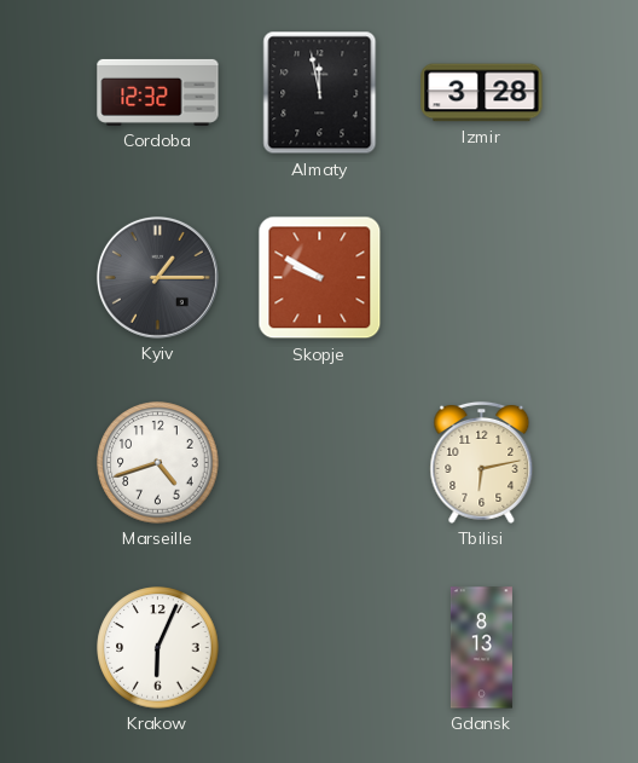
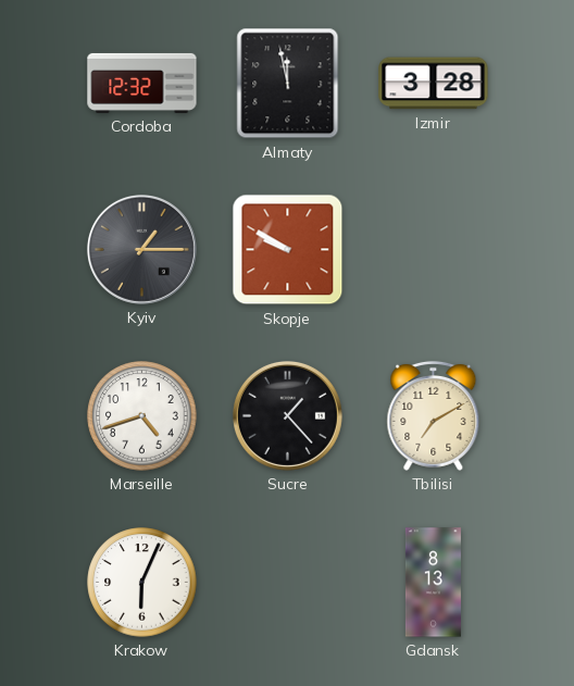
Sucre: none -> 1:23 (287, 415)
Tbilisi: 6:13 -> 7:10 (434, 415)
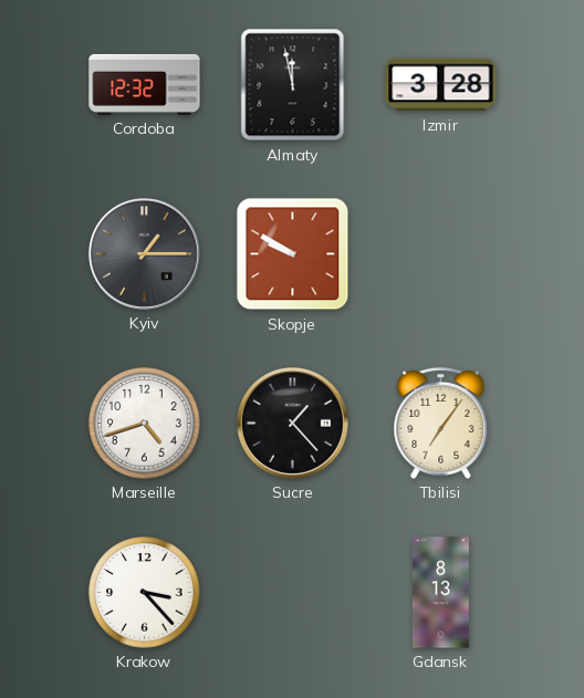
Tbilisi: 7:10 -> 7:06 (441, 423)
Krakow: 6:04 -> 3:23 (145, 593)
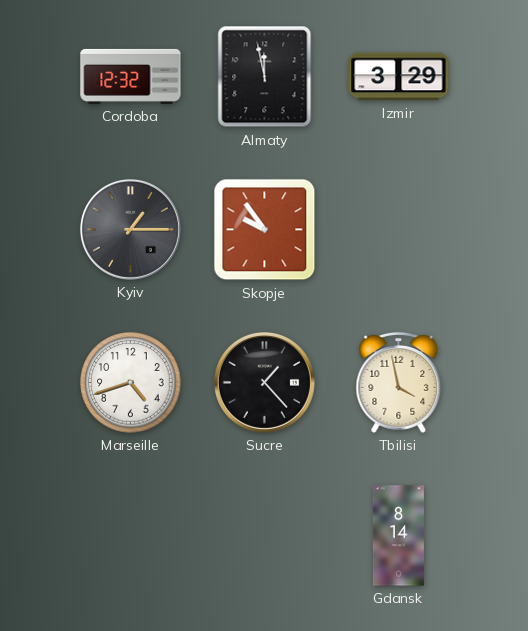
Izmir: 3:28 -> 3:29 (399, 77)
Skopje: 9:50 -> 9:54 (265, 230)
Tbilisi: 7:06 -> 3:58 (399, 382)
Krakow: 3:23 -> none (145, 593)
Gdansk: 8:13 -> 8:14 (398, 536)
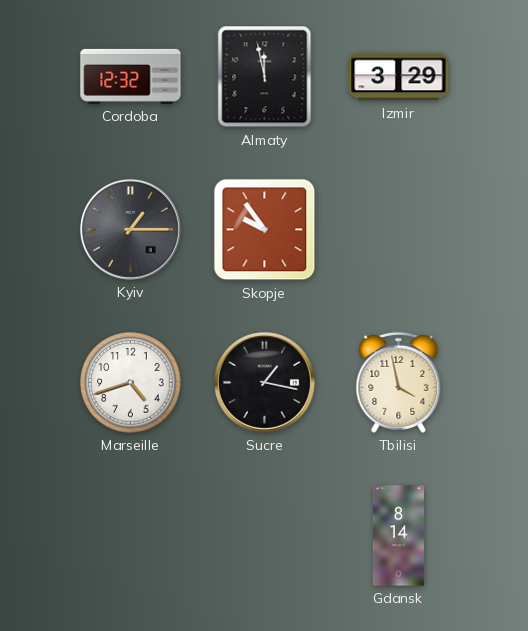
Sucre: 1:23 -> 1:17 (264, 382)
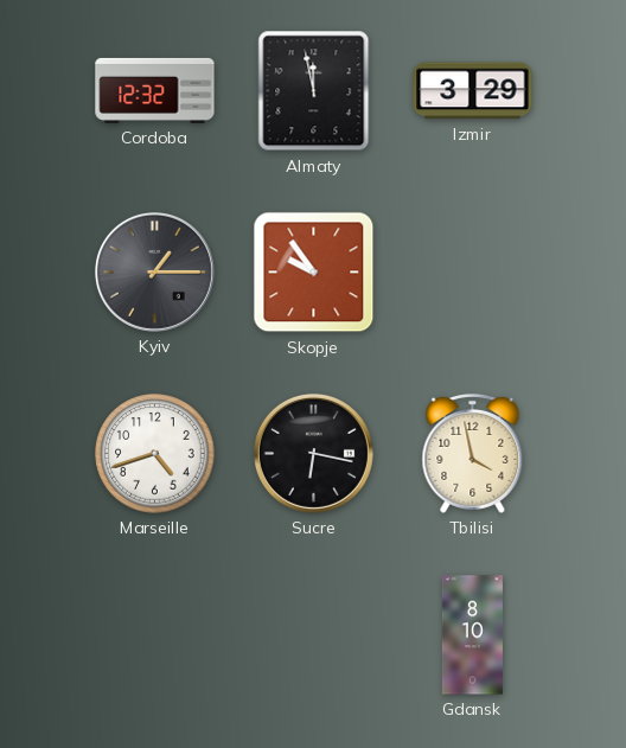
Sucre: 1:17 -> 6:17 (313, 453)
Gdansk: 8:14 -> 8:10 (472, 635)
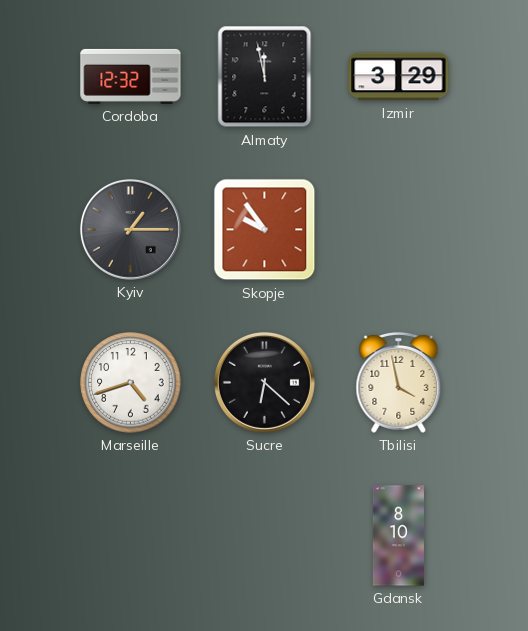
Sucre: 6:17 -> 6:22 (264, 382)
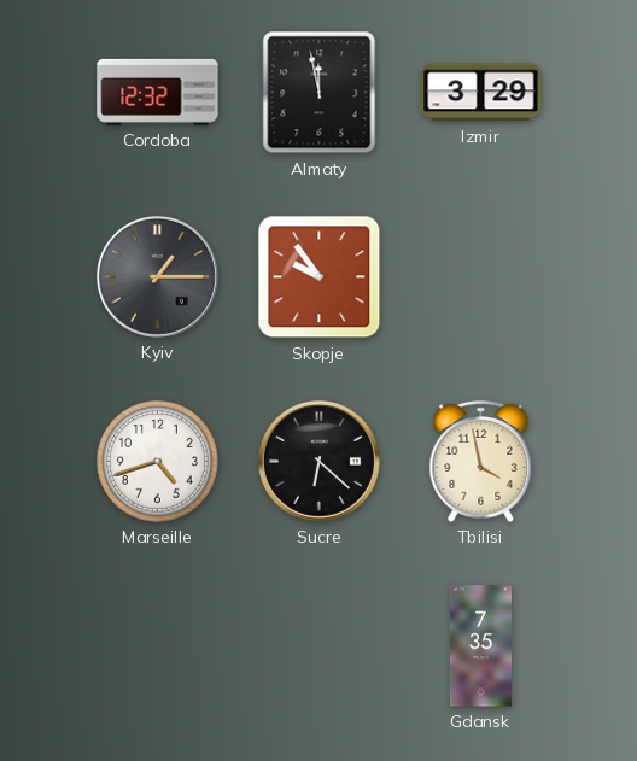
Gdansk: 8:10 -> 7:35 (480, 646)
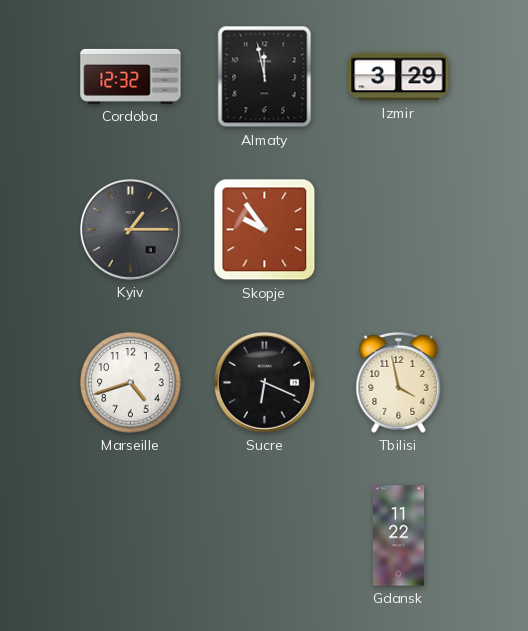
Sucre: 6:22 -> 6:19 (264, 382)
Gdansk: 7:35 -> 11:22 (398, 536)
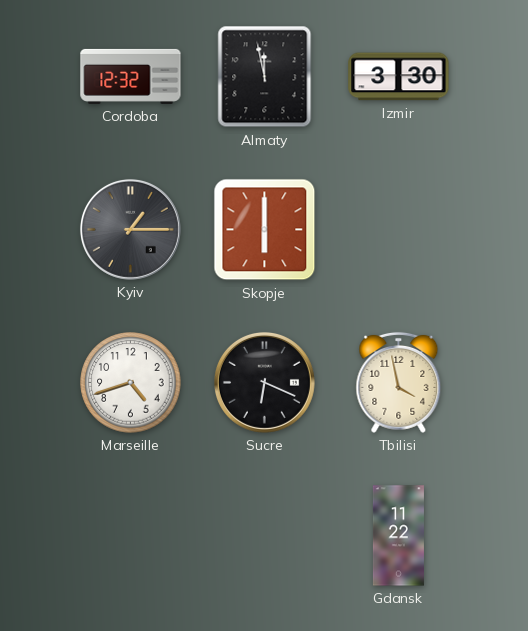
Izmir: 3:29 -> 3:30 (399, 77)
Skopje: 9:54 -> 6:00 (265, 230)
